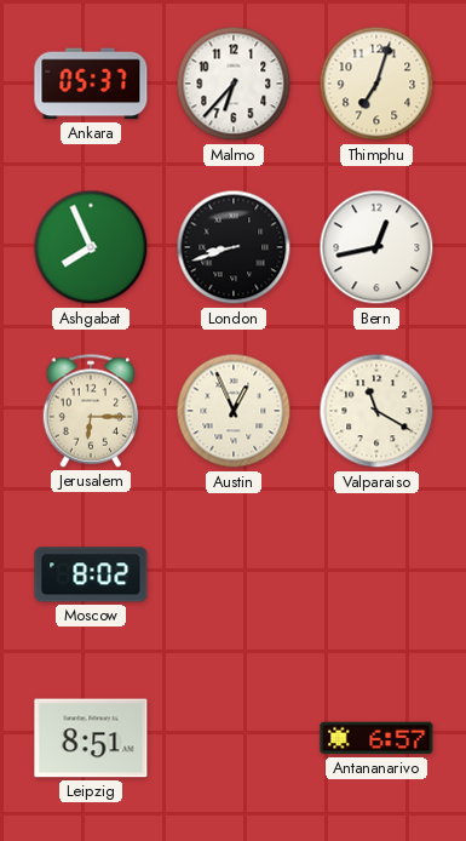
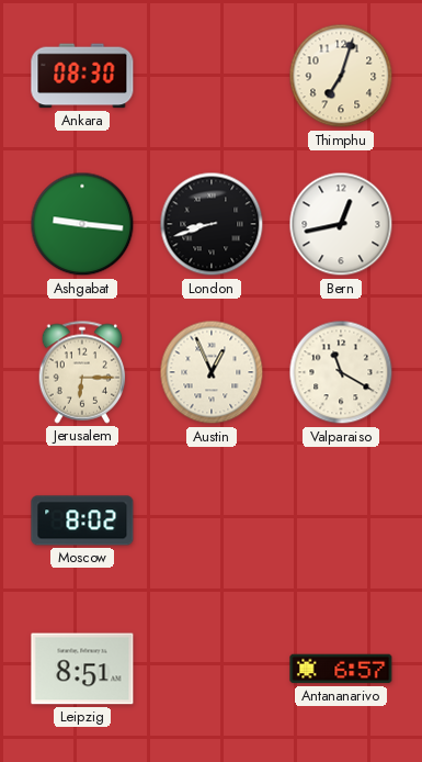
Ankara: 05:37 -> 08:30 (82, 76)
Malmo: 6:37 -> none (234, 84)
Ashgabat: 7:56 -> 9:16 (82, 224)
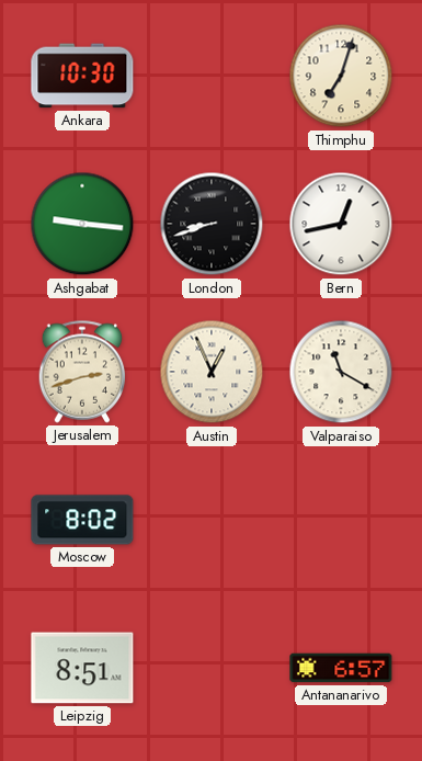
Ankara: 08:30 -> 10:30 (82, 76)
Jerusalem: 6:15 -> 2:42 (82, 372)
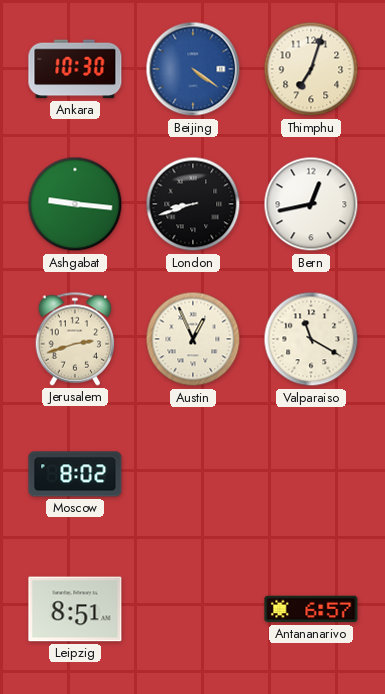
Beijing: none -> 4:21 (193, 69)
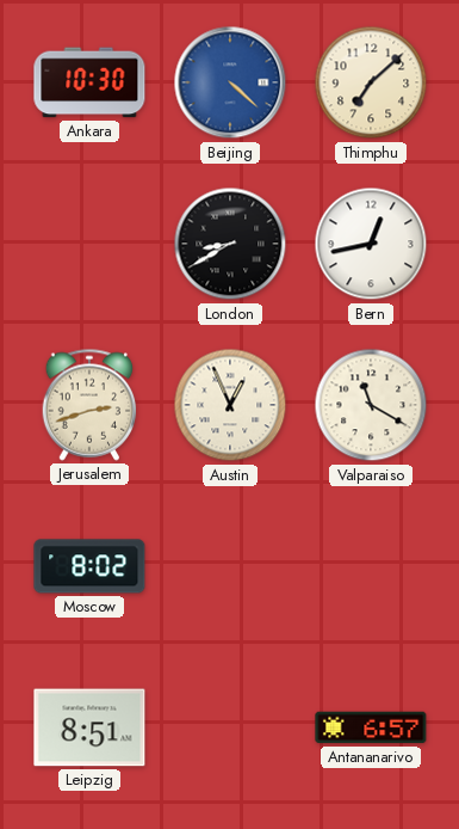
Beijing: 4:21 -> 4:22 (230, 82)
Thimphu: 7:03 -> 7:08 (371, 82)
Ashgabat: 9:16 -> none (75, 204)
London: 8:42 -> 8:40 (230, 244)
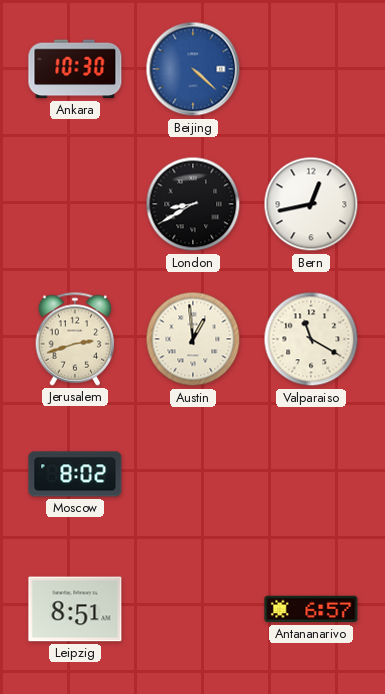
Thimphu: 7:08 -> none (371, 82)
Austin: 12:56 -> 12:59 (193, 339)
